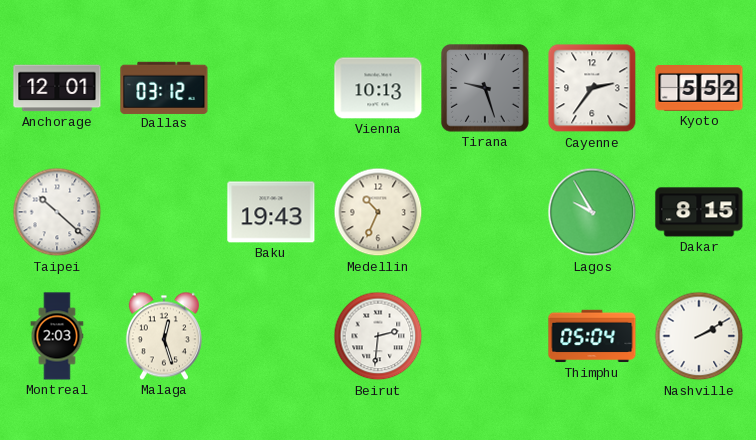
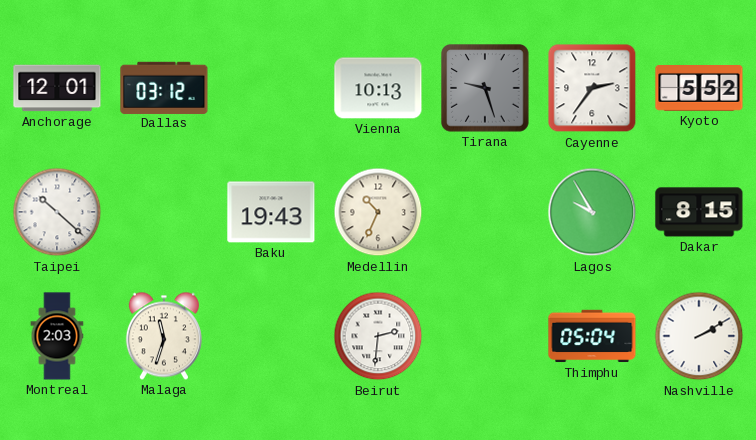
Malaga: 12:27 -> 11:33 (164, 336)
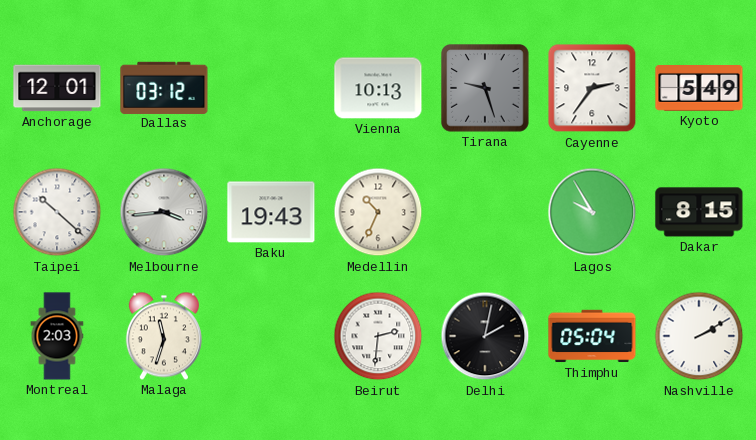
Kyoto: 5:52 -> 5:49 (699, 89)
Melbourne: none -> 3:44 (164, 212)
Delhi: none -> 2:02 (485, 336)
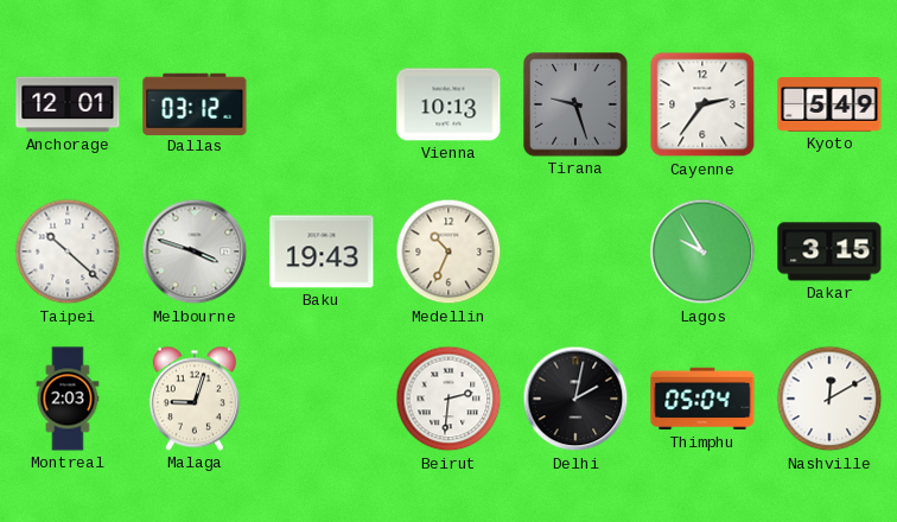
Melbourne: 3:44 -> 3:48 (195, 252)
Dakar: 8:15 -> 3:15 (829, 252)
Malaga: 11:33 -> 9:03 (195, 399)
Nashville: 2:10 -> 12:10 (829, 399)
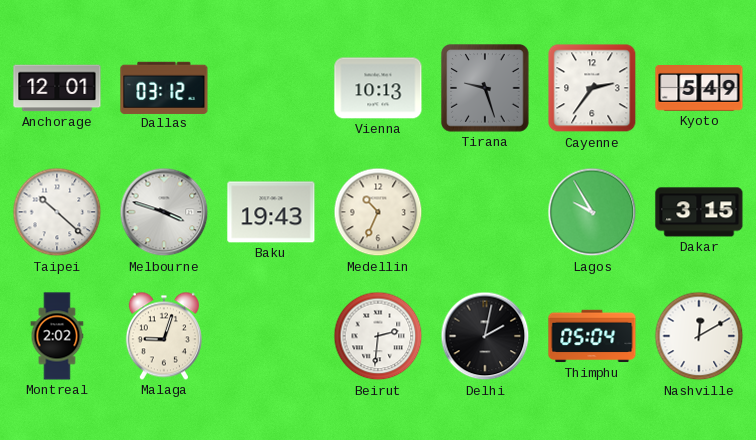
Montreal: 2:03 -> 2:02 (57, 336)
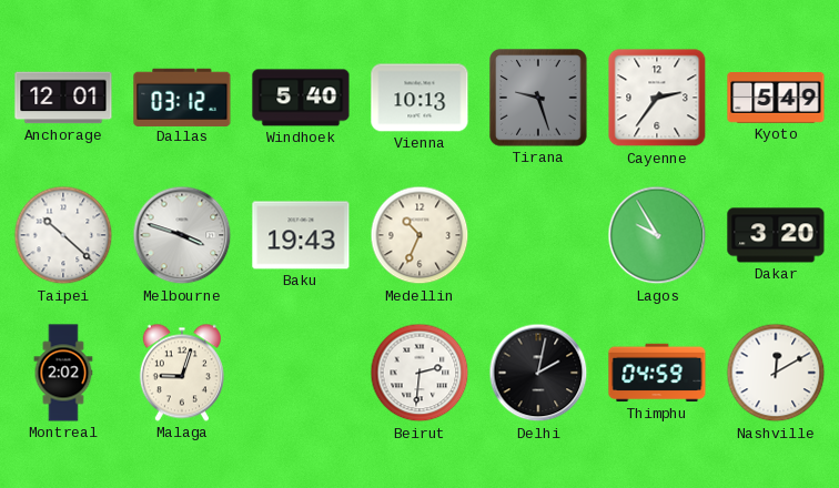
Windhoek: none -> 5:40 (301, 98)
Dakar: 3:15 -> 3:20 (776, 235)
Thimphu: 05:04 -> 04:59 (657, 373)
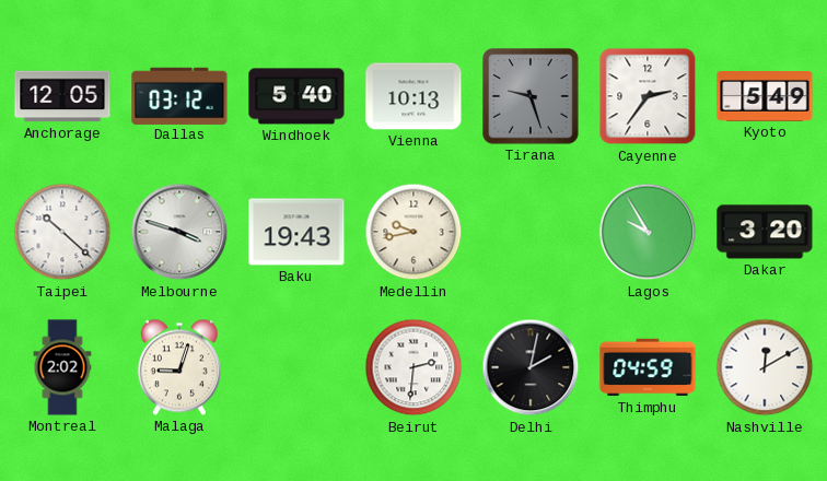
Anchorage: 12:01 -> 12:05 (62, 96)
Medellin: 10:34 -> 9:43 (413, 232)
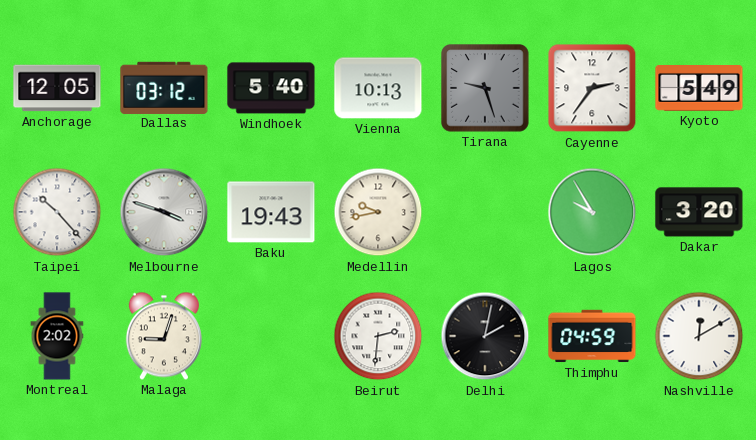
Taipei: 10:22 -> 10:23 (57, 212)
